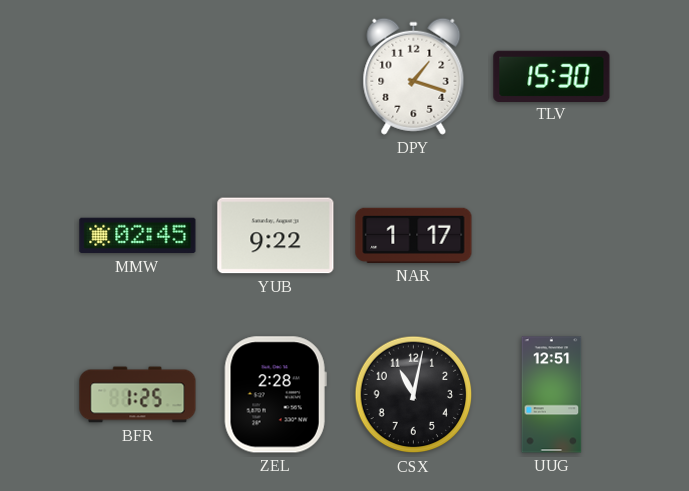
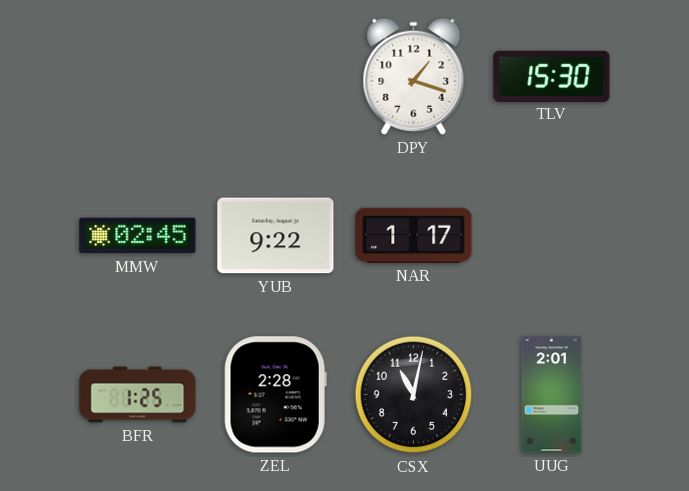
UUG: 12:51 -> 2:01 (552, 395)
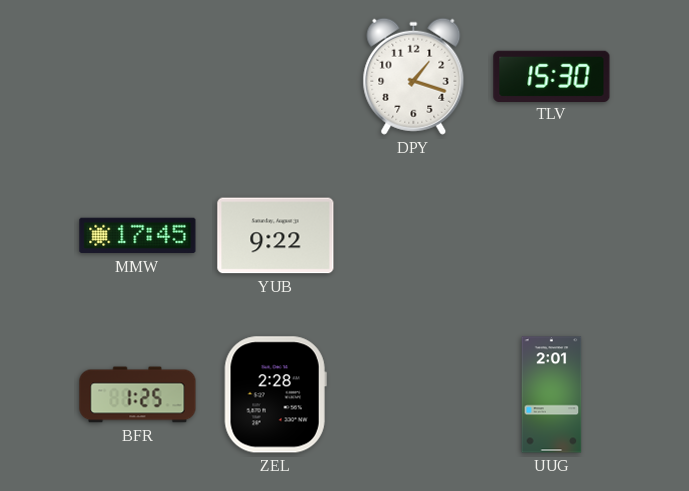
MMW: 02:45 -> 17:45 (138, 236)
NAR: 1:17 -> none (414, 235)
CSX: 11:02 -> none (414, 395)
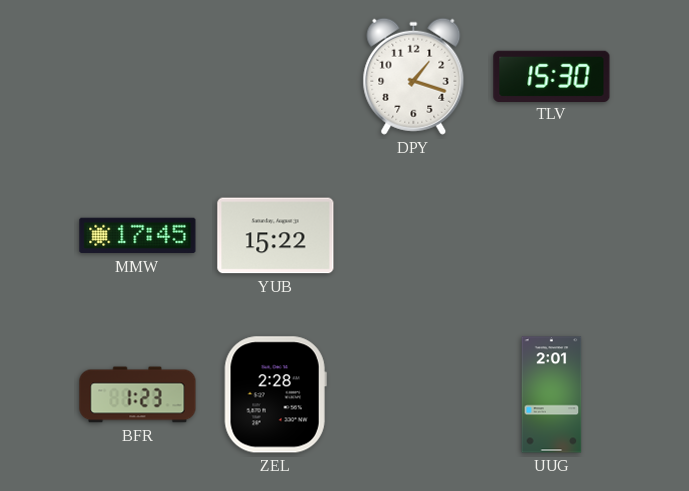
YUB: 9:22 -> 15:22 (276, 236)
BFR: 1:25 -> 1:23 (138, 395)
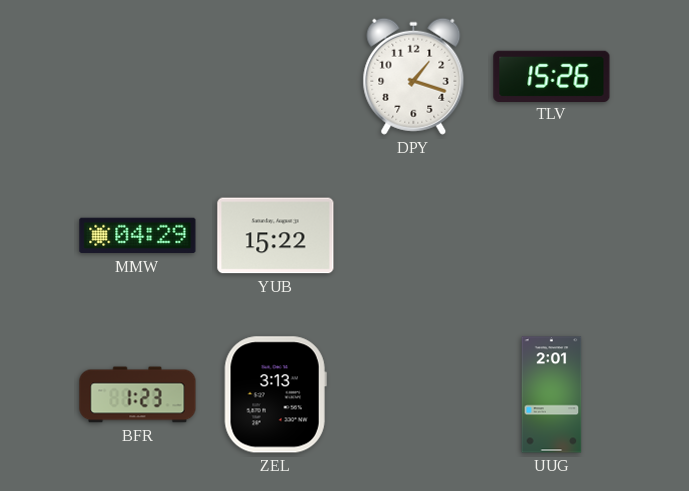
TLV: 15:30 -> 15:26 (552, 76)
MMW: 17:45 -> 04:29 (138, 236)
ZEL: 2:28 -> 3:13 (275, 395)
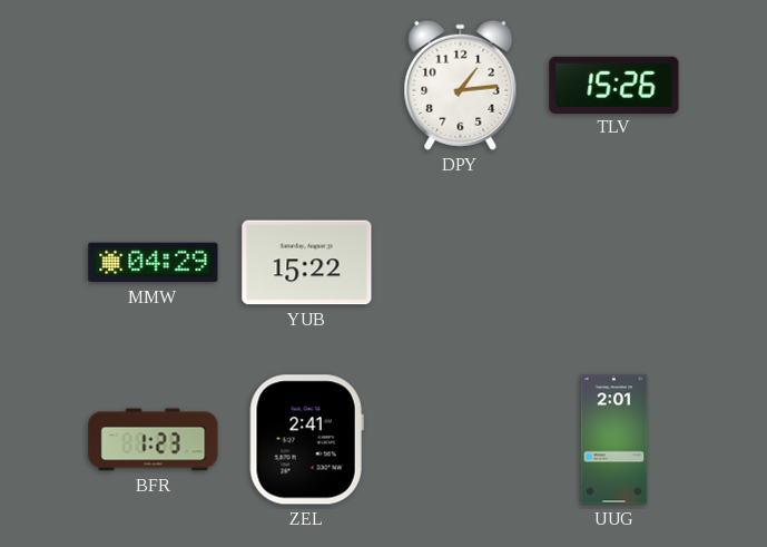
DPY: 1:18 -> 1:14 (461, 85)
ZEL: 3:13 -> 2:41 (306, 440)
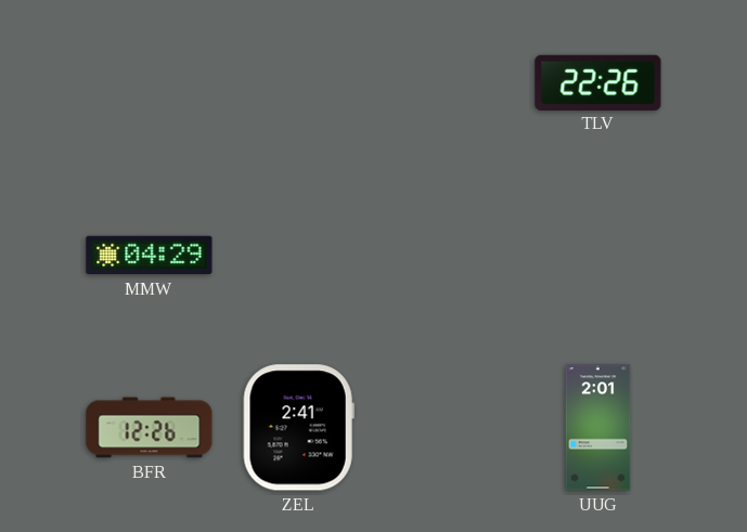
DPY: 1:14 -> none (461, 85)
TLV: 15:26 -> 22:26 (598, 82)
YUB: 15:22 -> none (307, 263)
BFR: 1:23 -> 12:26 (150, 428)
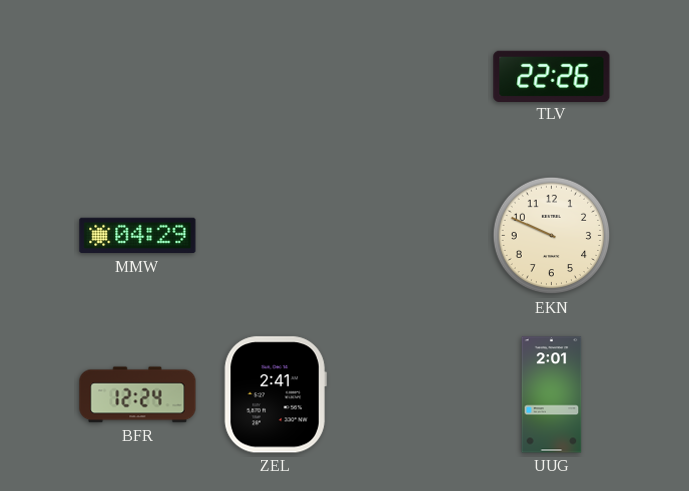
EKN: none -> 9:49 (552, 236)
BFR: 12:26 -> 12:24 (138, 395)
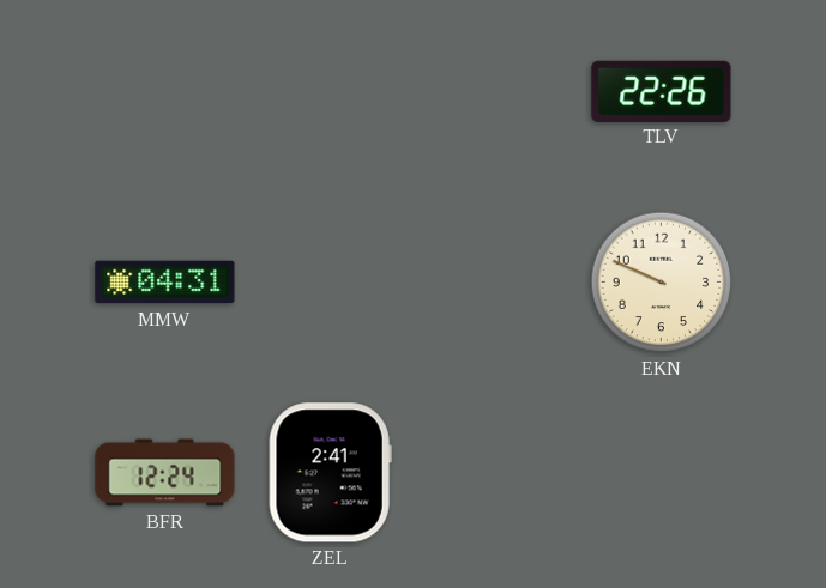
MMW: 04:29 -> 04:31 (165, 283)
UUG: 2:01 -> none (552, 395)
